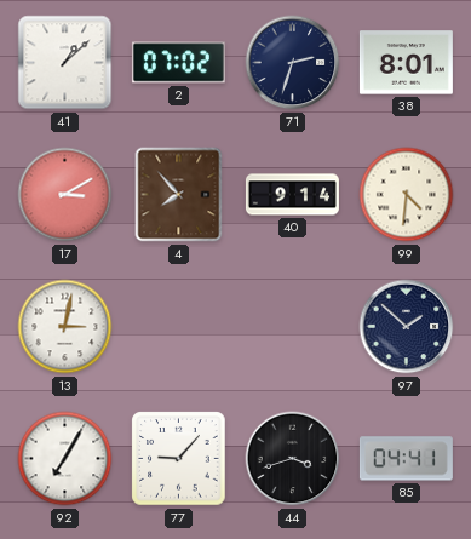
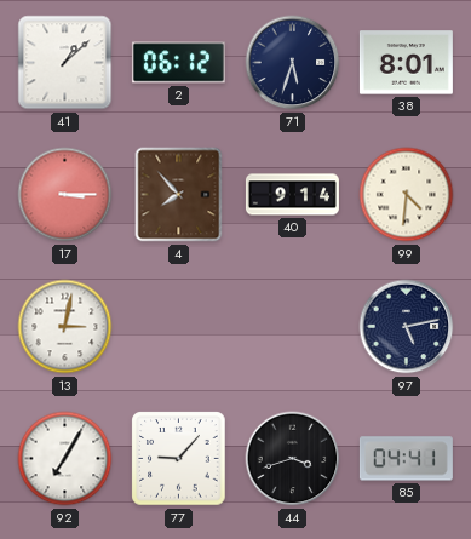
2: 07:02 -> 06:12 (178, 63)
71: 2:33 -> 5:33 (293, 63)
17: 3:10 -> 3:15 (65, 195)
97: 1:52 -> 5:13 (407, 327)
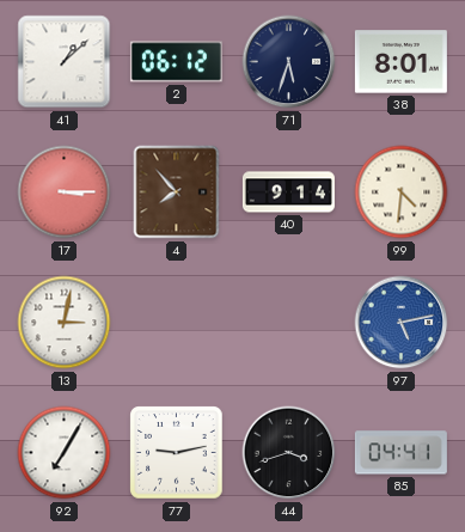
97 dial: navy -> blue (402, 323)
77: 9:07 -> 9:13 (177, 453)
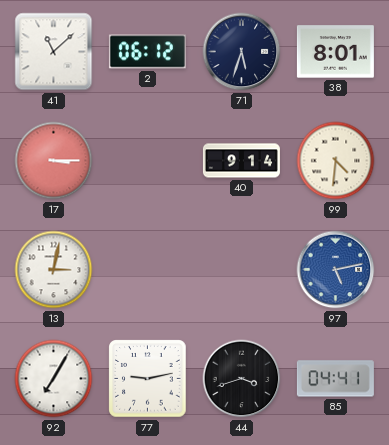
41: 1:08 -> 11:08 (54, 52)
4: 7:53 -> none (177, 192)
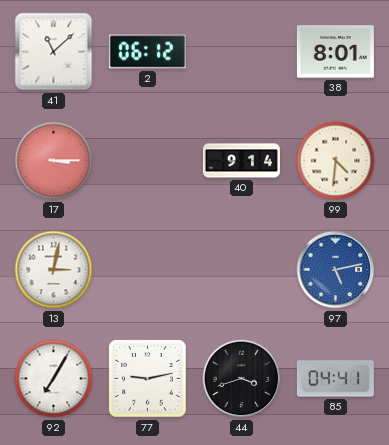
71: 5:33 -> none (242, 52)
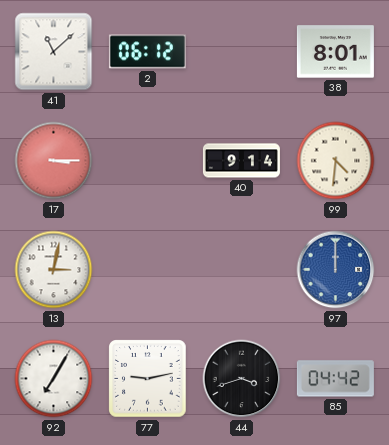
97: 5:13 -> 12:00 (336, 270)
85: 04:41 -> 04:42 (335, 379)
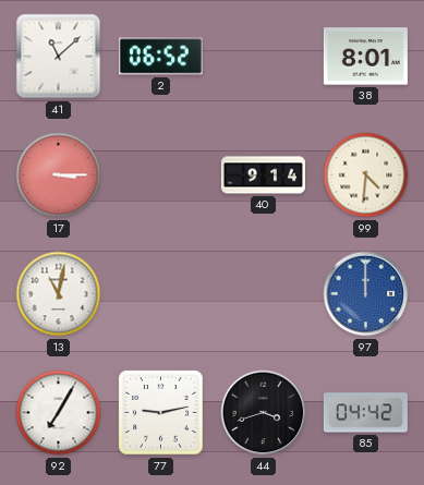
2: 06:12 -> 06:52 (160, 57)
13: 3:02 -> 11:02 (59, 294)
